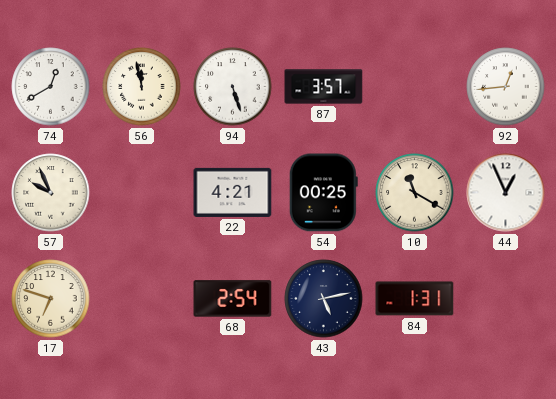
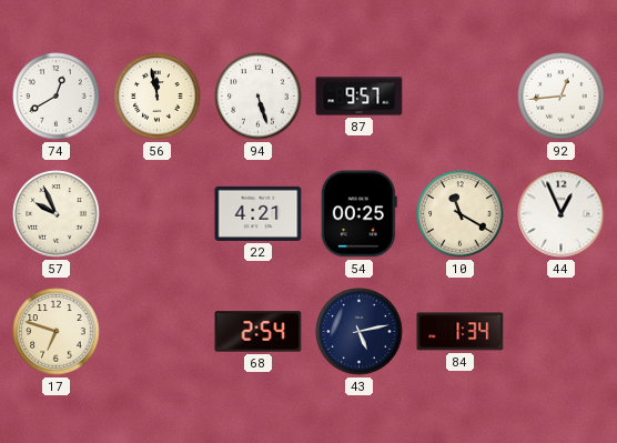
87: 3:57 -> 9:57 (360, 97)
84: 1:31 -> 1:34 (461, 332)
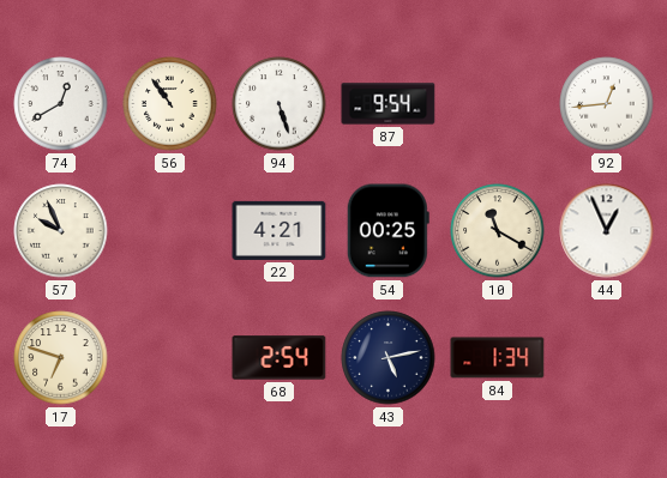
56: 11:58 -> 10:54 (170, 104)
87: 9:57 -> 9:54 (389, 104)
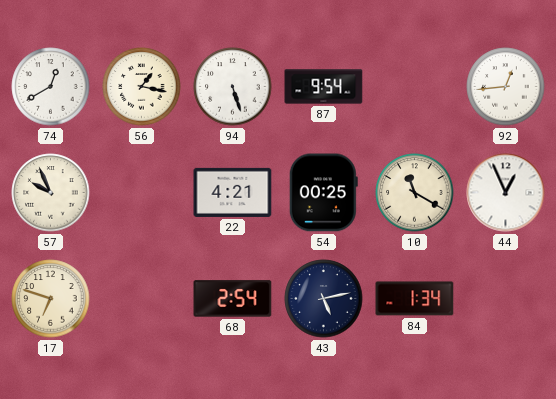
56: 10:54 -> 1:17 (142, 87)
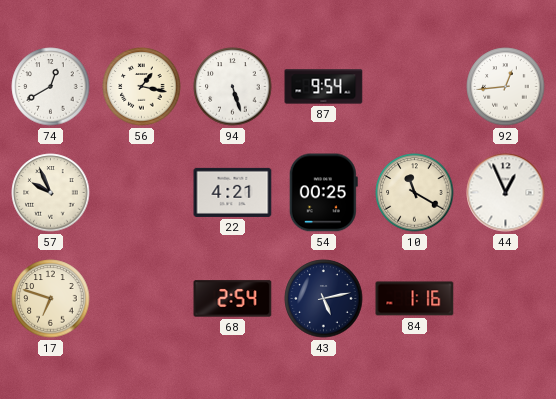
84: 1:34 -> 1:16 (415, 299)
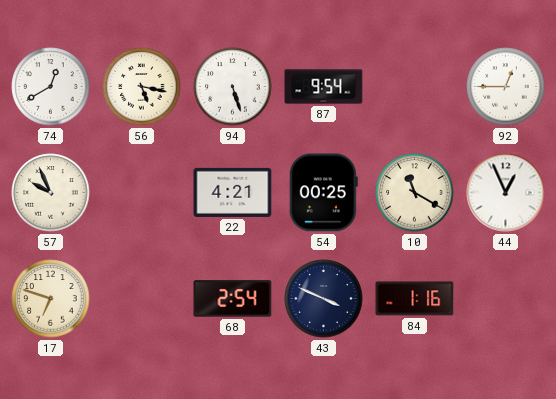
56: 1:17 -> 5:17 (142, 87)
92: 12:44 -> 12:45 (506, 87)
43: 5:13 -> 3:49 (324, 299)
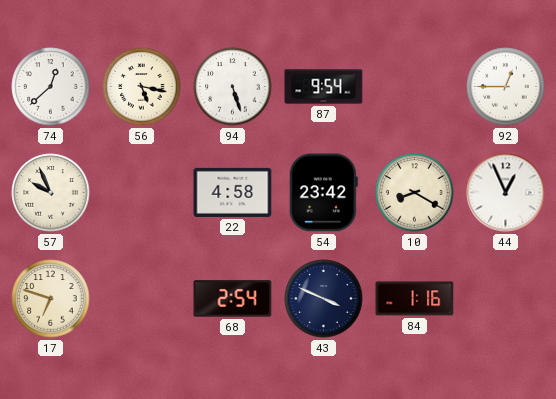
74: 12:40 -> 12:38 (51, 87)
22: 4:21 -> 4:58 (233, 192)
54: 00:25 -> 23:42 (323, 193)
10: 11:20 -> 8:20 (415, 193)
